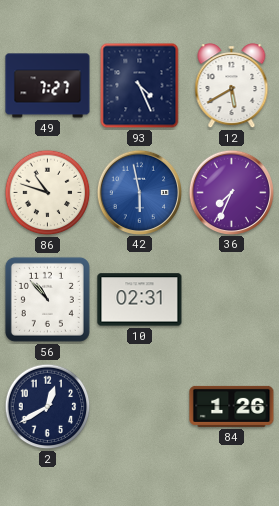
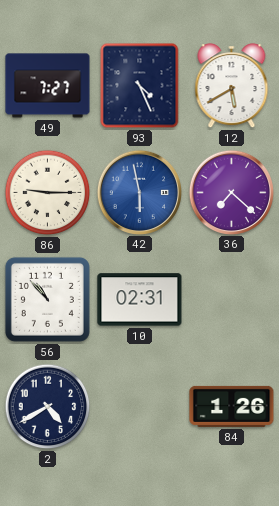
86: 10:48 -> 9:15 (48, 193)
36: 7:34 -> 7:22 (231, 192)
2: 12:40 -> 4:40 (48, 407)
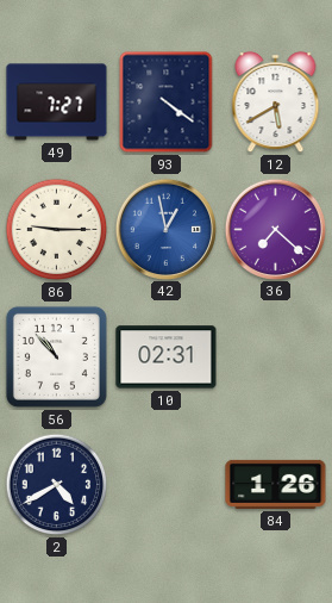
93: 4:26 -> 4:21 (167, 102)
42: 5:58 -> 12:58 (165, 229)
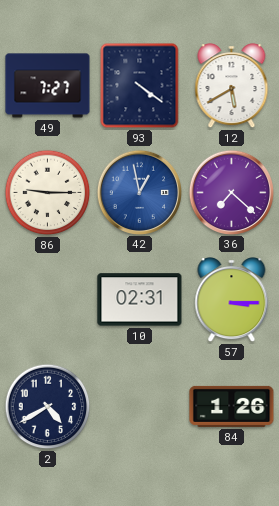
56: 10:53 -> none (56, 356)
57: none -> 3:15 (232, 300)
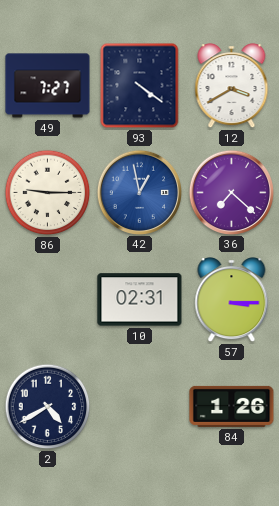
12: 5:40 -> 3:40 (232, 86)
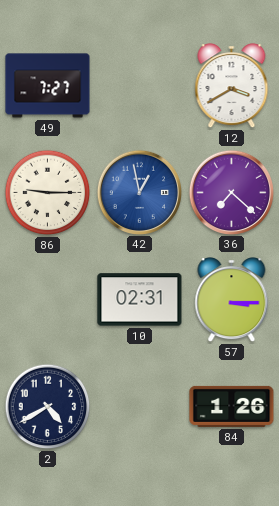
93: 4:21 -> none (140, 86)
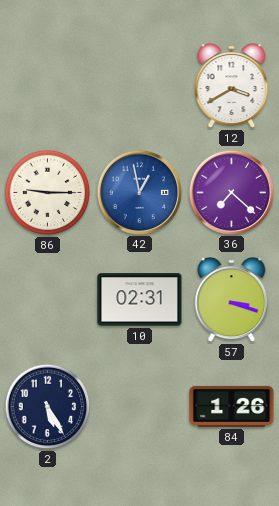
49: 7:27 -> none (48, 86)
57: 3:15 -> 3:18 (232, 300)
2: 4:40 -> 5:25 (48, 407)
